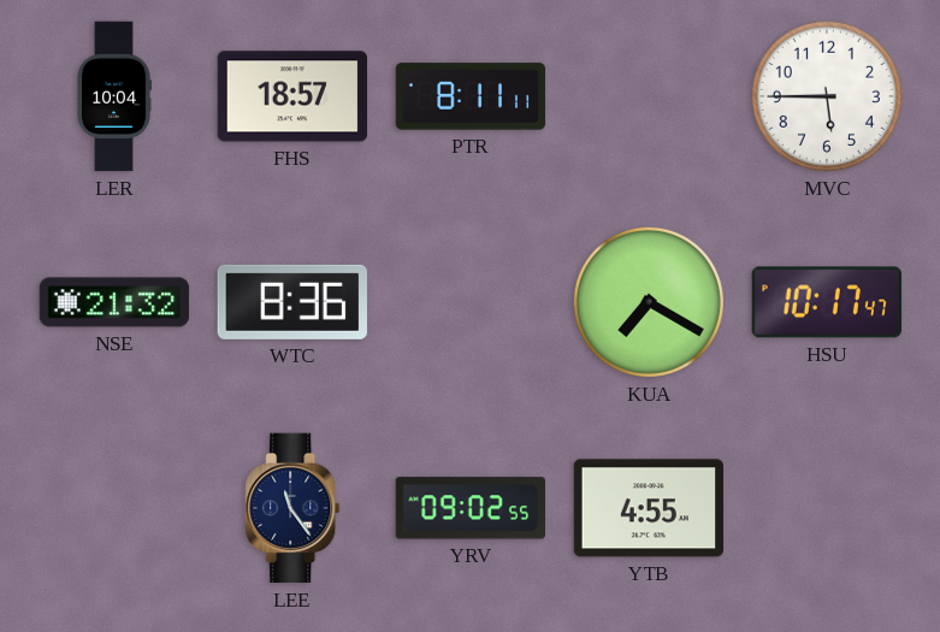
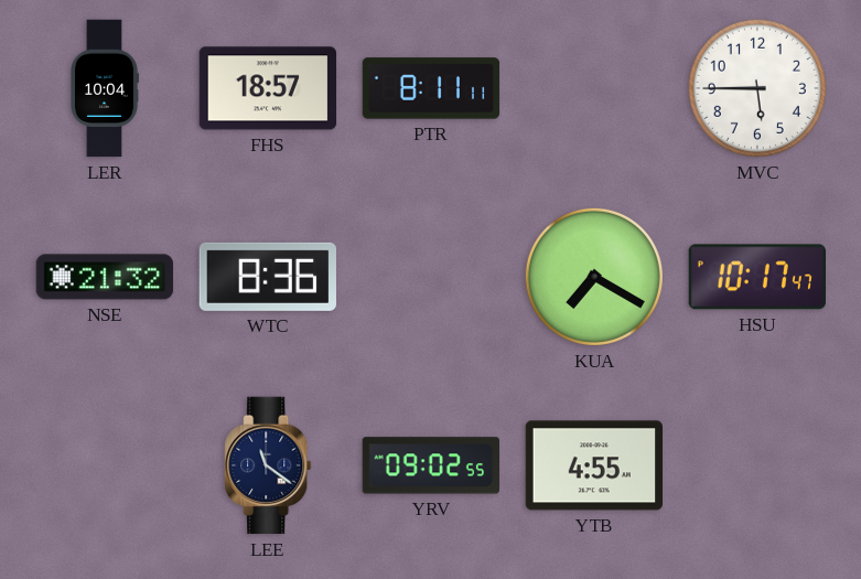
LEE: 11:24 -> 11:21 (268, 465)
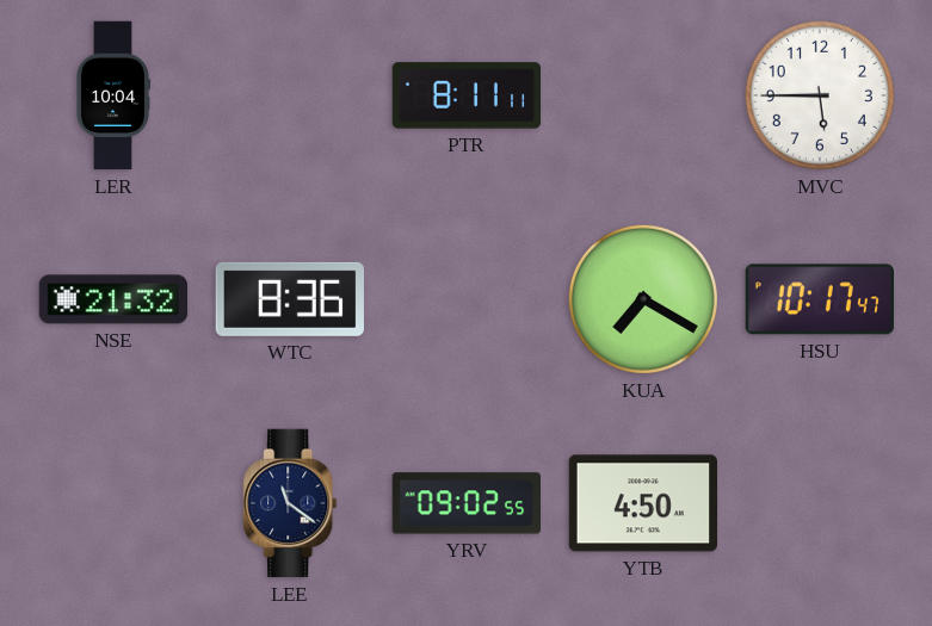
FHS: 18:57 -> none (268, 88)
YTB: 4:55 -> 4:50 (643, 503)
